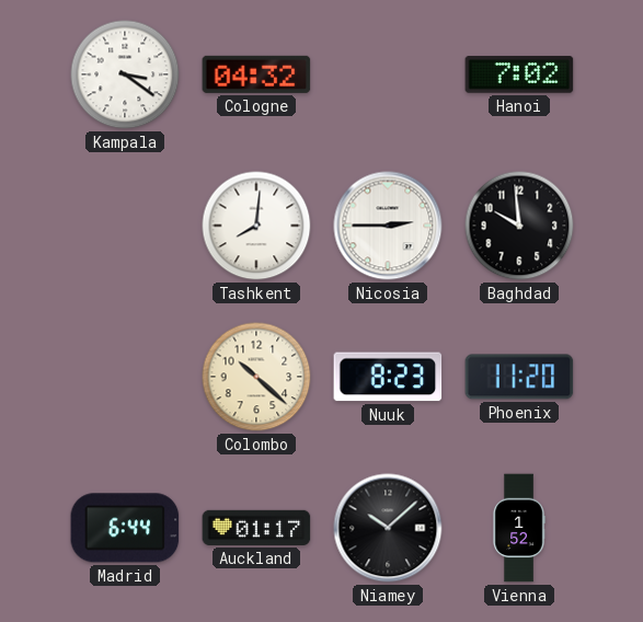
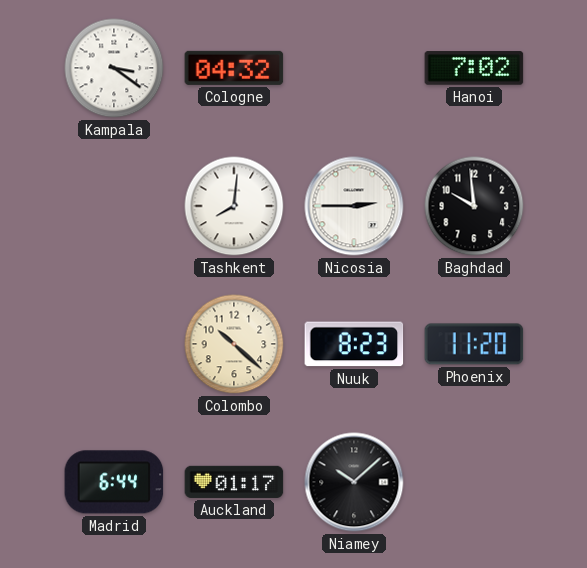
Vienna: 1:52 -> none (519, 528)
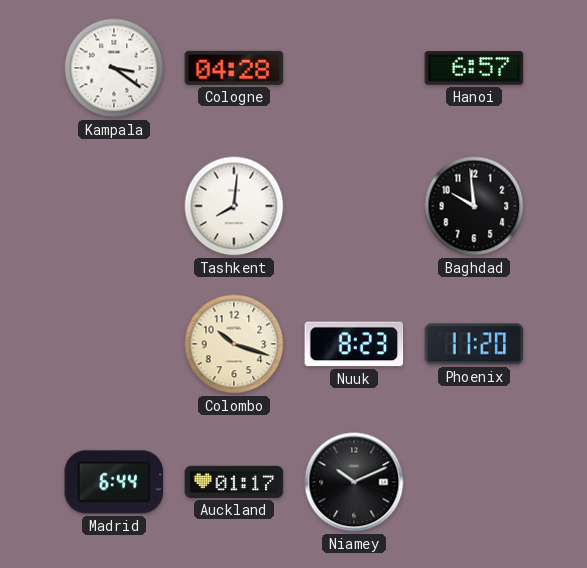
Cologne: 04:32 -> 04:28 (234, 68)
Hanoi: 7:02 -> 6:57 (474, 68)
Nicosia: 2:45 -> none (354, 206)
Colombo: 10:22 -> 10:18 (234, 344)
Niamey: 10:08 -> 10:11 (354, 482)
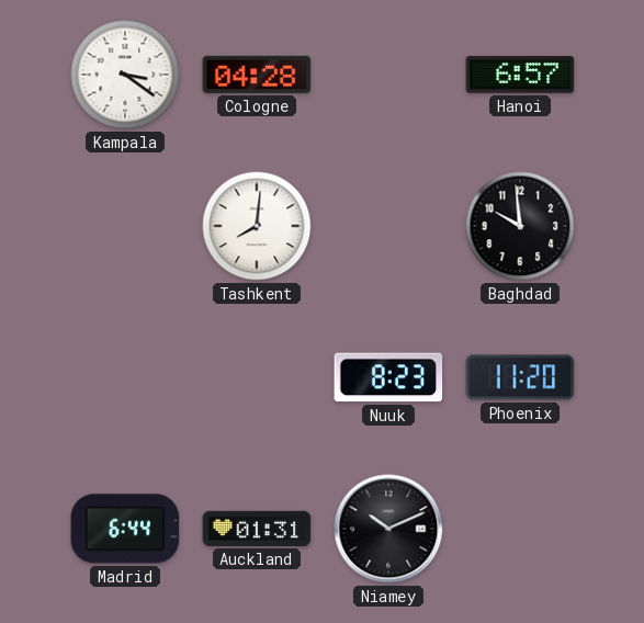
Colombo: 10:18 -> none (234, 344)
Auckland: 01:17 -> 01:31 (257, 529)
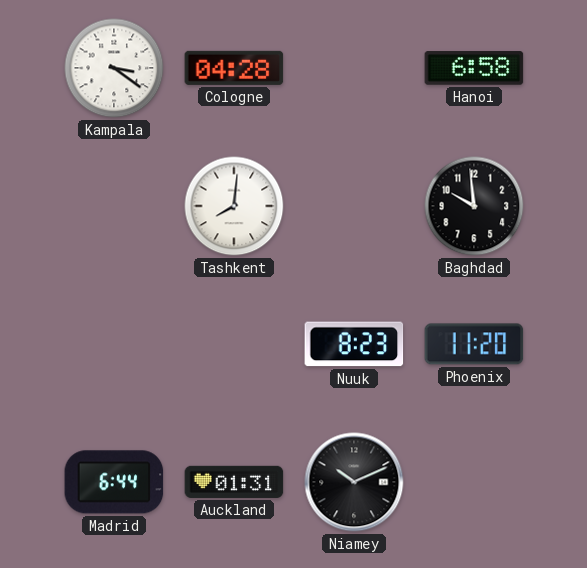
Hanoi: 6:57 -> 6:58 (474, 68)
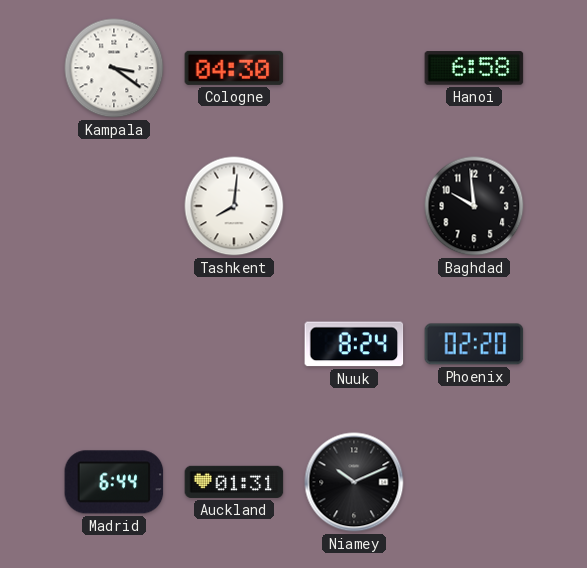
Cologne: 04:28 -> 04:30 (234, 68)
Nuuk: 8:23 -> 8:24 (354, 344)
Phoenix: 11:20 -> 02:20 (474, 344)
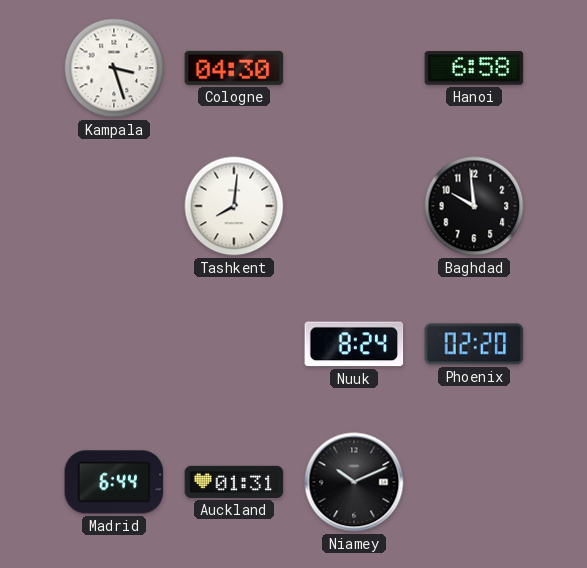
Kampala: 3:21 -> 3:27 (114, 68)
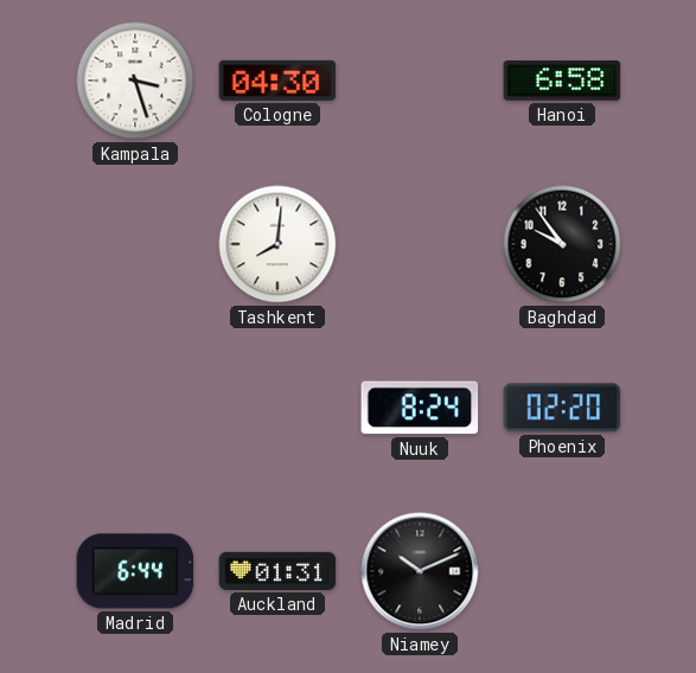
Baghdad: 9:59 -> 9:54 (562, 244)
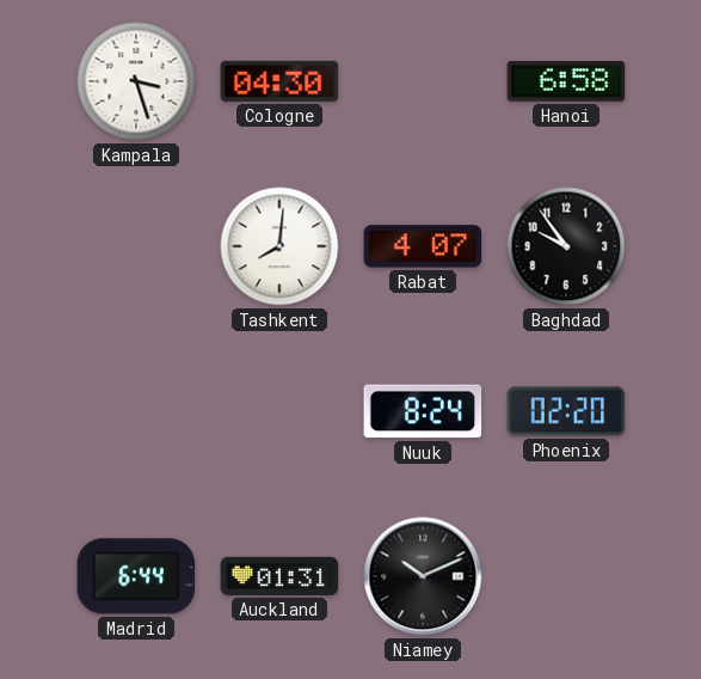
Rabat: none -> 4:07 (423, 246)
